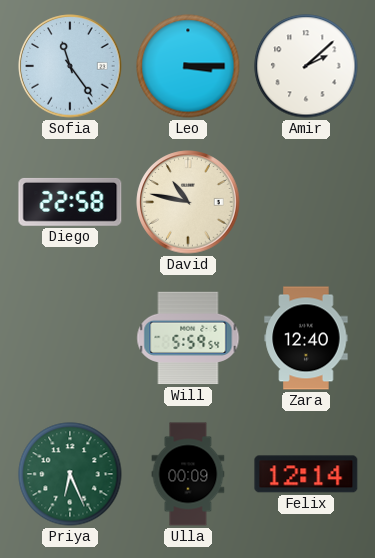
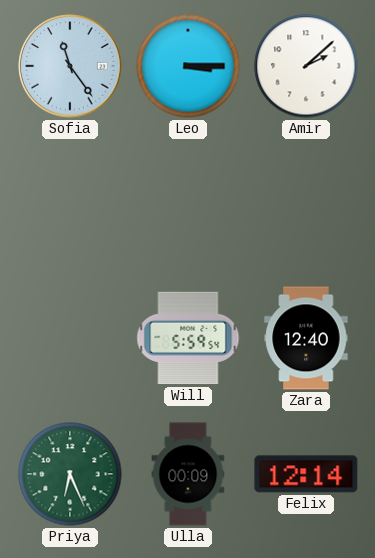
Diego: 22:58 -> none (70, 202)
David: 10:47 -> none (188, 202)
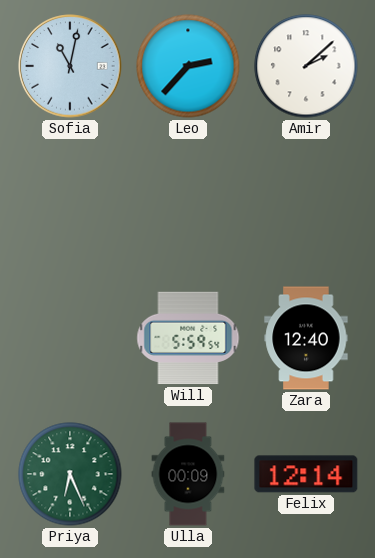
Sofia: 11:24 -> 11:02 (70, 66)
Leo: 3:15 -> 2:37 (188, 66)
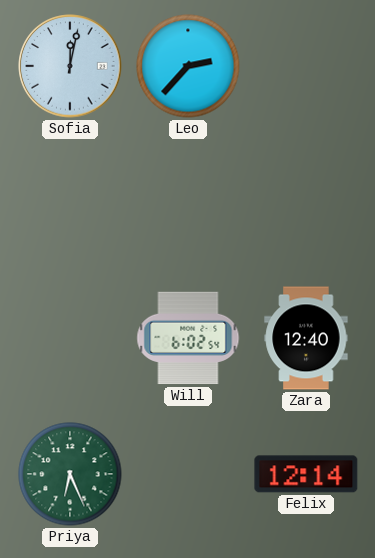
Sofia: 11:02 -> 12:02 (70, 66)
Amir: 2:08 -> none (306, 66)
Will: 5:59 -> 6:02 (188, 338)
Ulla: 00:09 -> none (188, 474)
